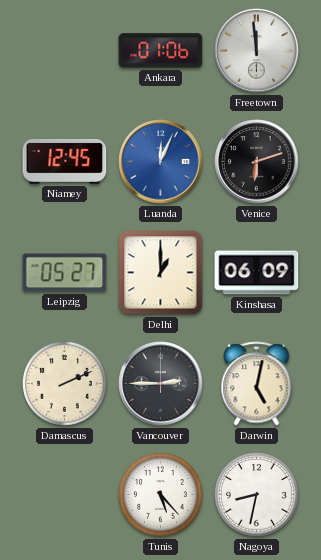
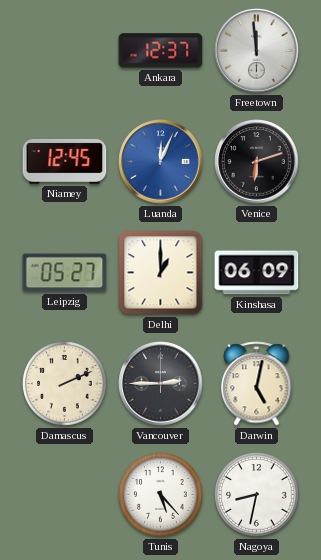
Ankara: 01:06 -> 12:37 (161, 51)
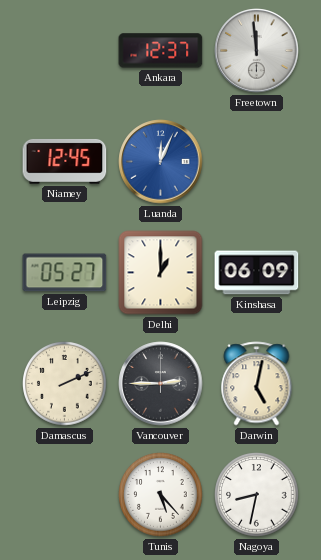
Venice: 6:12 -> none (257, 162)
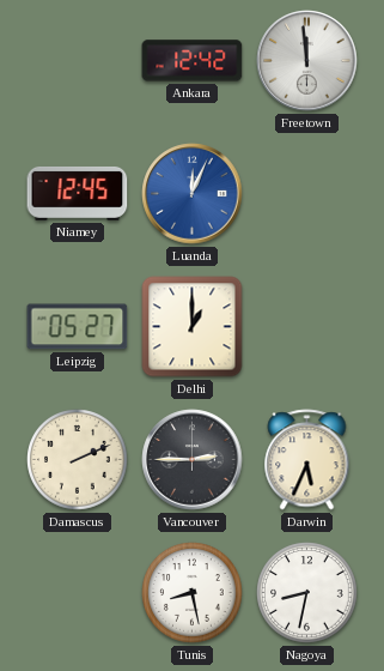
Ankara: 12:37 -> 12:42 (193, 61)
Kinshasa: 06:09 -> none (257, 273)
Darwin: 5:02 -> 5:34 (307, 460)
Tunis: 5:23 -> 8:28 (193, 593)
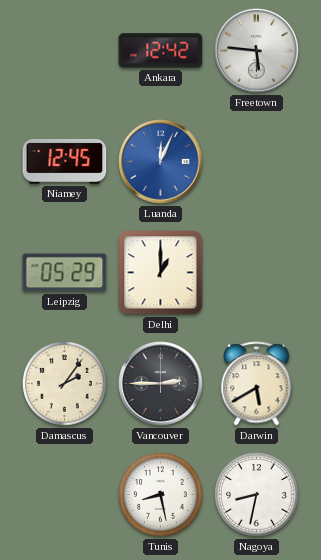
Freetown: 11:59 -> 5:46 (257, 51)
Leipzig: 05:27 -> 05:29 (65, 273)
Damascus: 2:11 -> 2:06 (65, 384)
Darwin: 5:34 -> 5:40 (257, 384)
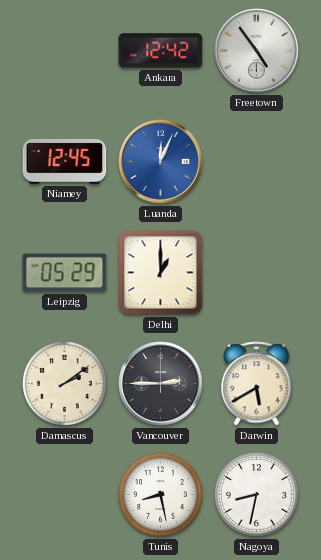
Freetown: 5:46 -> 4:54 (257, 51)
Damascus: 2:06 -> 2:09 (65, 384)
